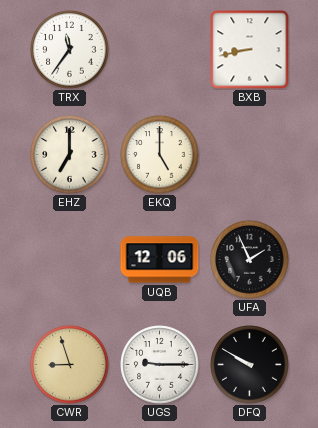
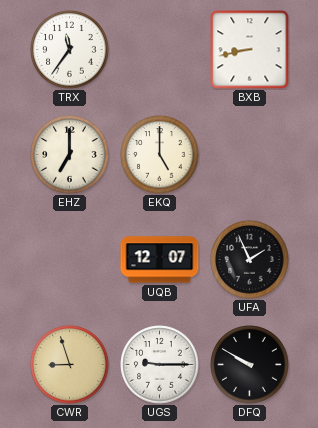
UQB: 12:06 -> 12:07 (160, 260)
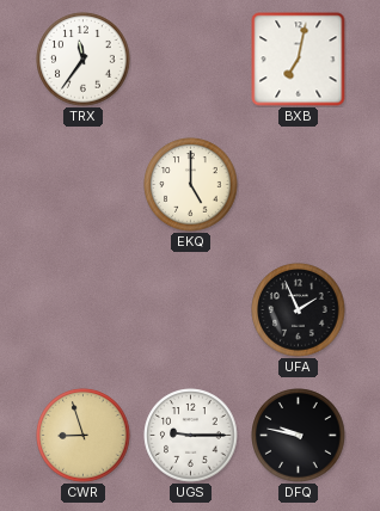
BXB: 8:43 -> 7:02 (299, 60)
EHZ: 7:00 -> none (70, 155)
UQB: 12:07 -> none (160, 260)
DFQ: 9:50 -> 9:47 (299, 436)
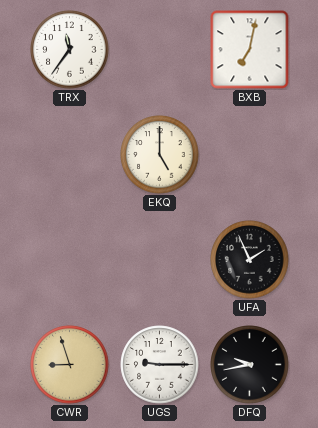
DFQ: 9:47 -> 9:43 (250, 365)
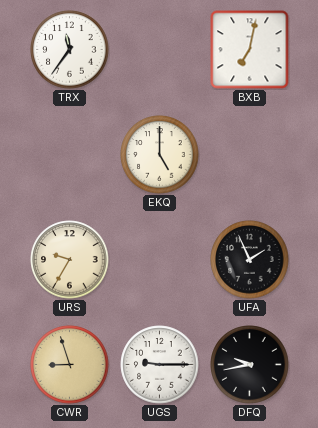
URS: none -> 9:35 (70, 260)
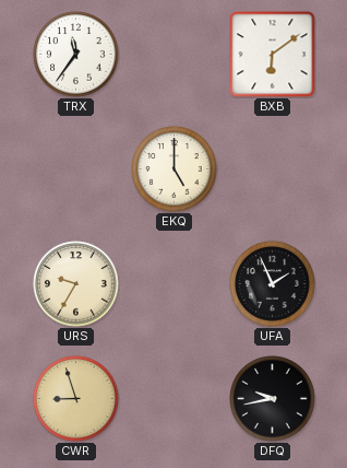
BXB: 7:02 -> 6:09 (273, 55)
UGS: 9:15 -> none (160, 365)
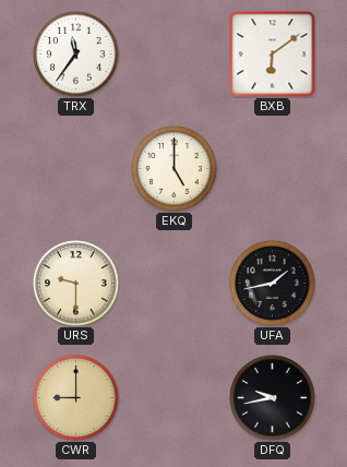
URS: 9:35 -> 9:30 (76, 284)
UFA: 1:56 -> 1:43 (273, 284)
CWR: 8:57 -> 9:00 (76, 398)
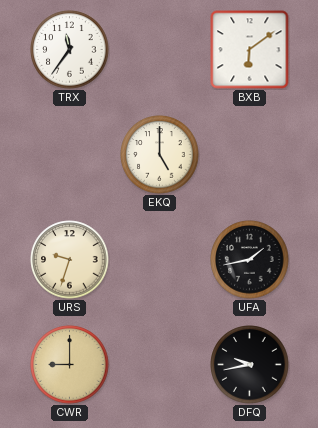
URS: 9:30 -> 9:33 (70, 260)
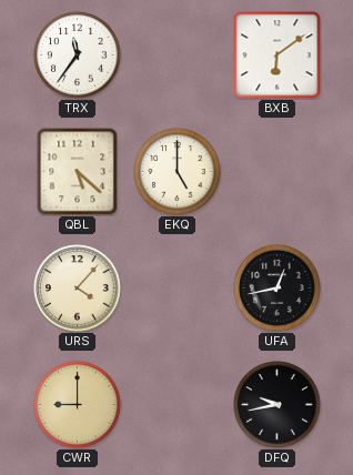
QBL: none -> 5:22 (78, 172)
URS: 9:33 -> 4:07 (78, 289)
UFA: 1:43 -> 12:43 (278, 289)
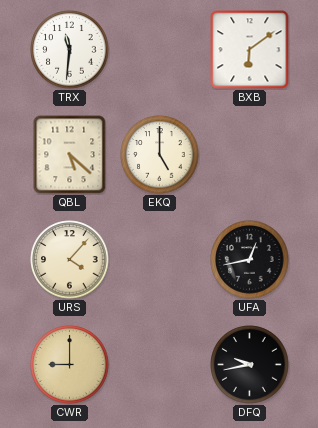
TRX: 11:36 -> 11:31 (70, 50)
